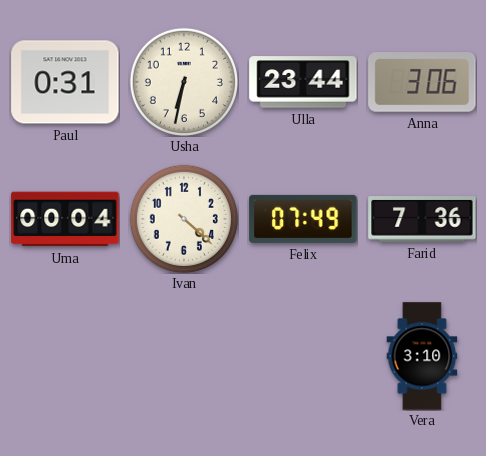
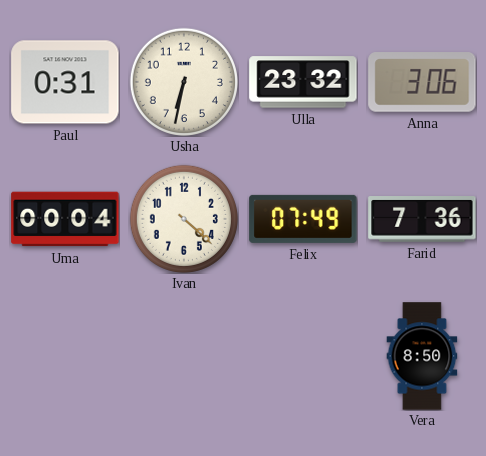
Ulla: 23:44 -> 23:32 (303, 82)
Vera: 3:10 -> 8:50 (422, 356)
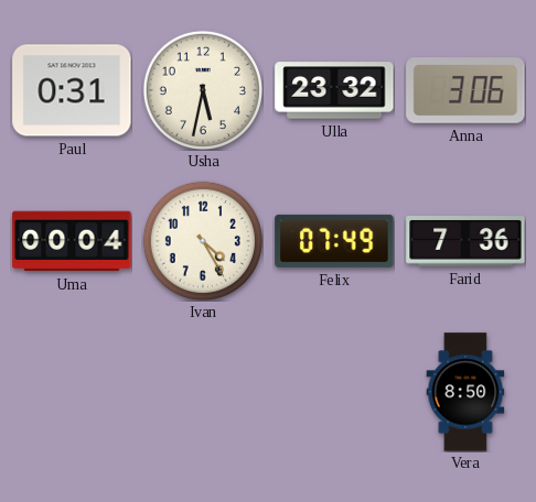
Usha: 6:32 -> 5:32 (203, 90)
Ivan: 4:22 -> 4:25 (203, 241)
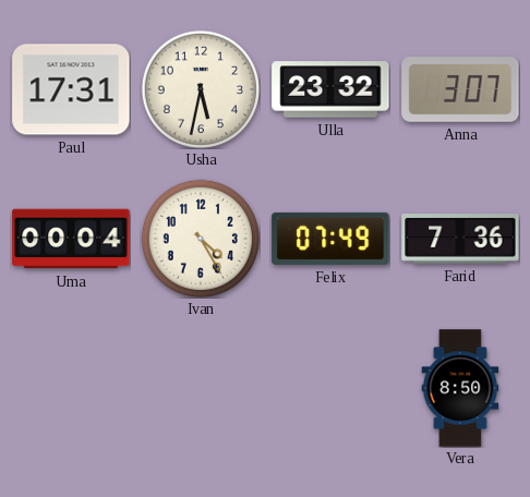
Paul: 0:31 -> 17:31 (71, 89)
Anna: 3:06 -> 3:07 (460, 89)
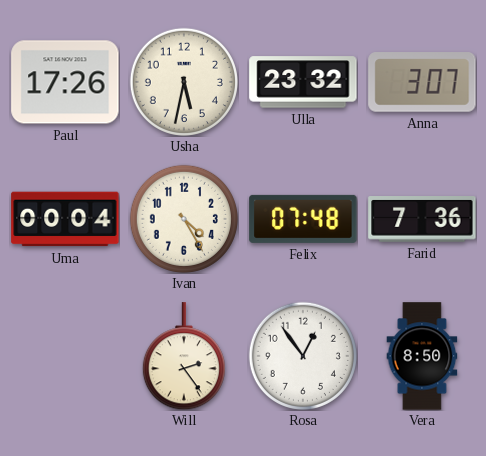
Paul: 17:31 -> 17:26 (65, 82)
Felix: 07:49 -> 07:48 (303, 219)
Will: none -> 2:24 (184, 356)
Rosa: none -> 12:54 (303, 356)
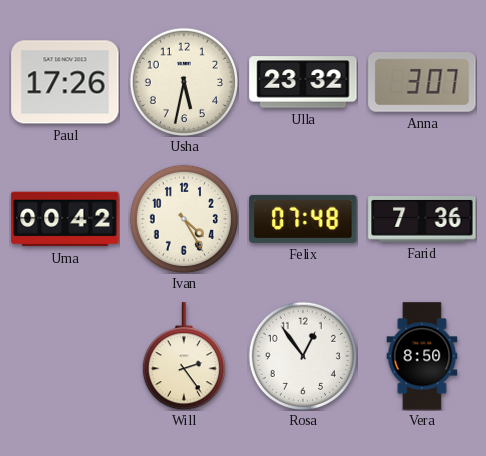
Uma: 00:04 -> 00:42 (65, 219)
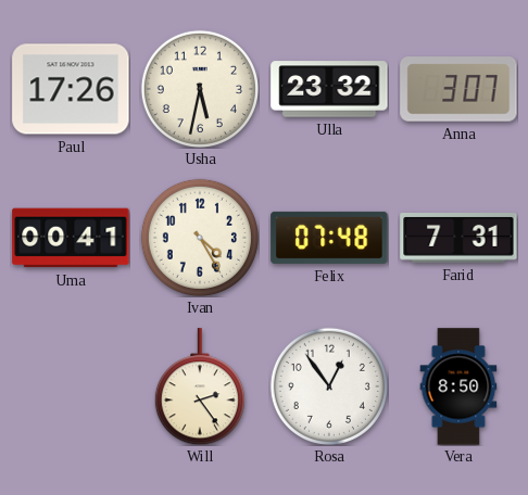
Uma: 00:42 -> 00:41 (71, 238)
Farid: 7:36 -> 7:31 (458, 239)
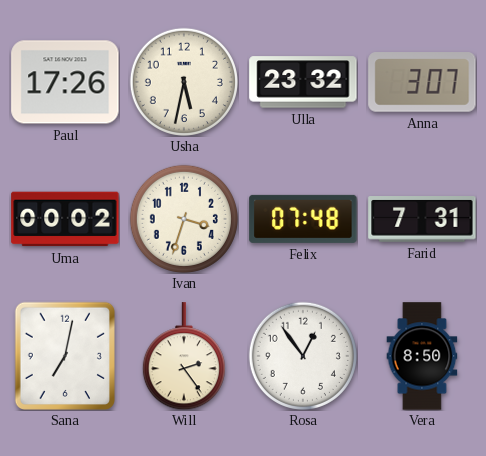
Uma: 00:41 -> 00:02 (65, 219)
Ivan: 4:25 -> 3:33 (184, 219)
Sana: none -> 7:02 (65, 356)
